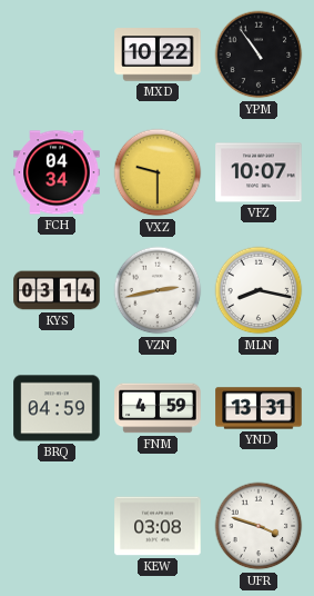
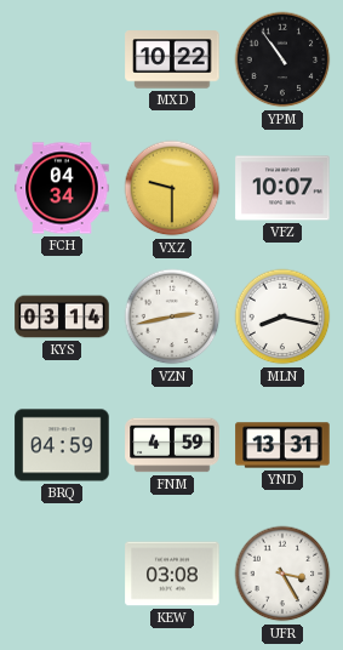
UFR: 3:48 -> 3:25 (282, 574)
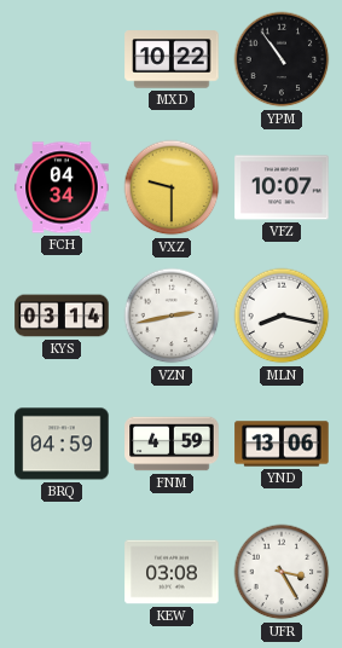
YND: 13:31 -> 13:06 (282, 444)
